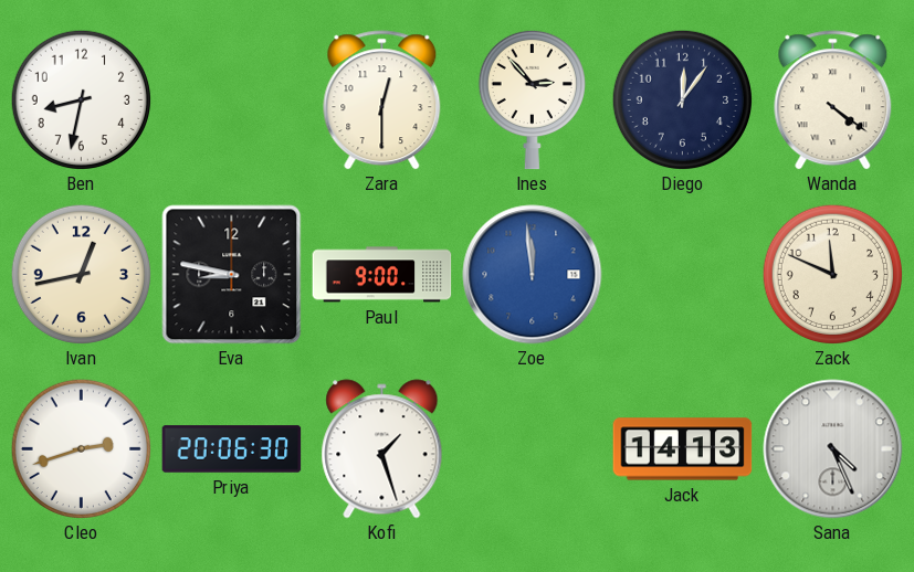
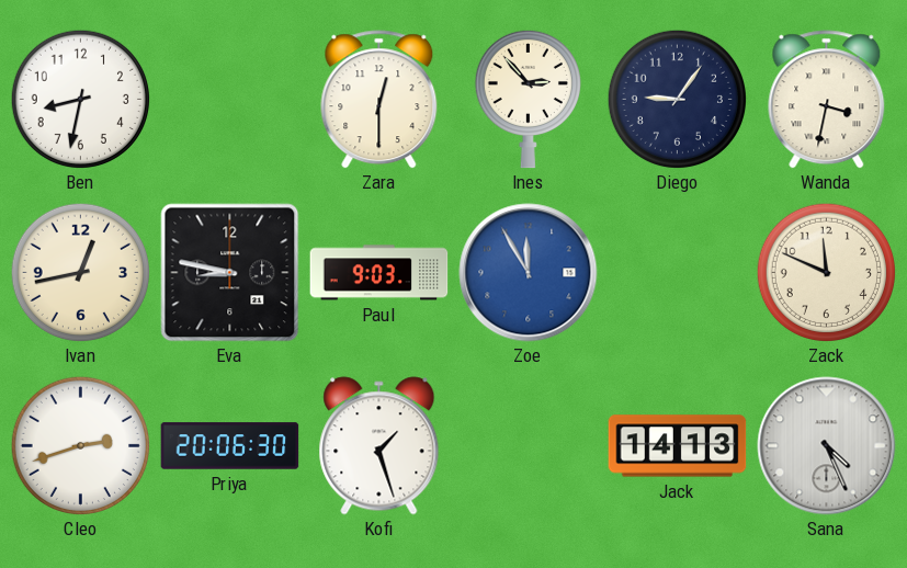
Diego: 12:06 -> 9:06 (677, 99)
Wanda: 4:21 -> 3:32 (827, 100)
Paul: 9:00 -> 9:03 (379, 273)
Zoe: 11:59 -> 11:55 (529, 273)
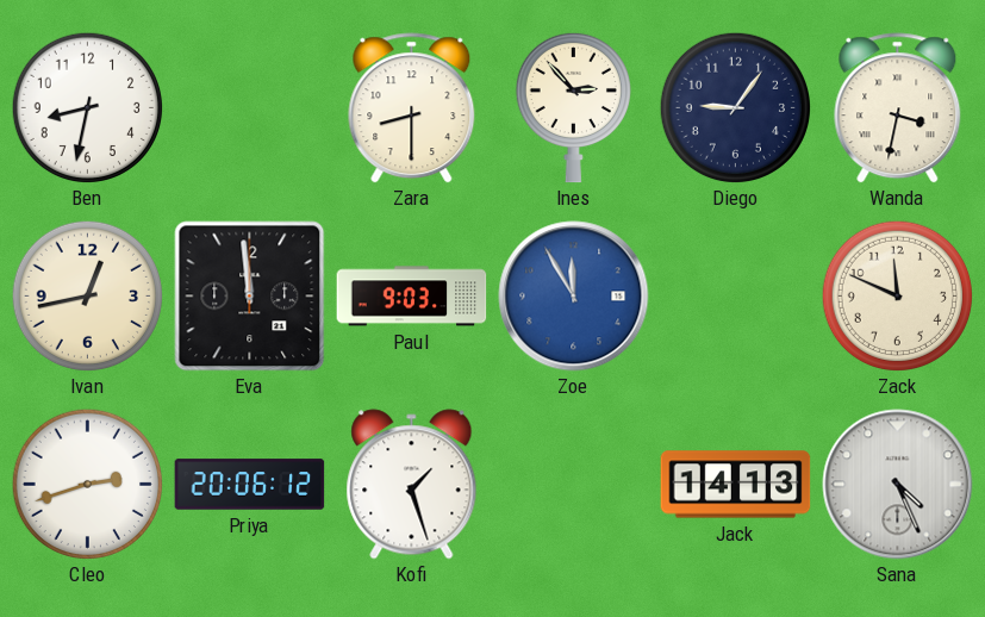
Zara: 12:30 -> 8:30 (412, 108)
Eva: 8:47 -> 11:59 (250, 297)
Priya: 20:06:30 -> 20:06:12 (250, 485)
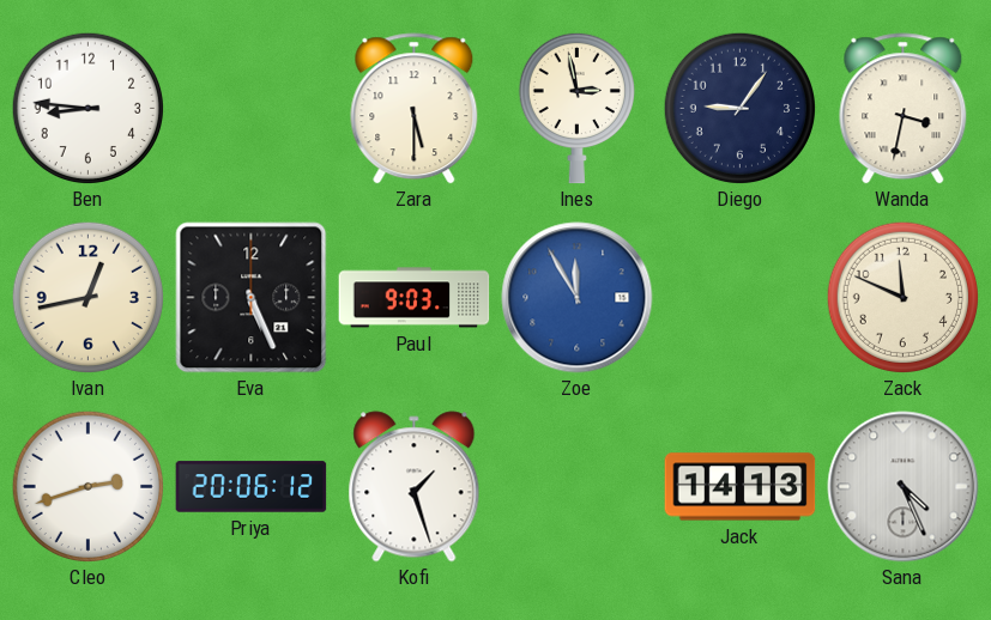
Ben: 8:32 -> 8:46 (87, 108)
Zara: 8:30 -> 5:30 (415, 109)
Ines: 2:53 -> 2:58 (576, 108)
Eva: 11:59 -> 5:26 (252, 298)
